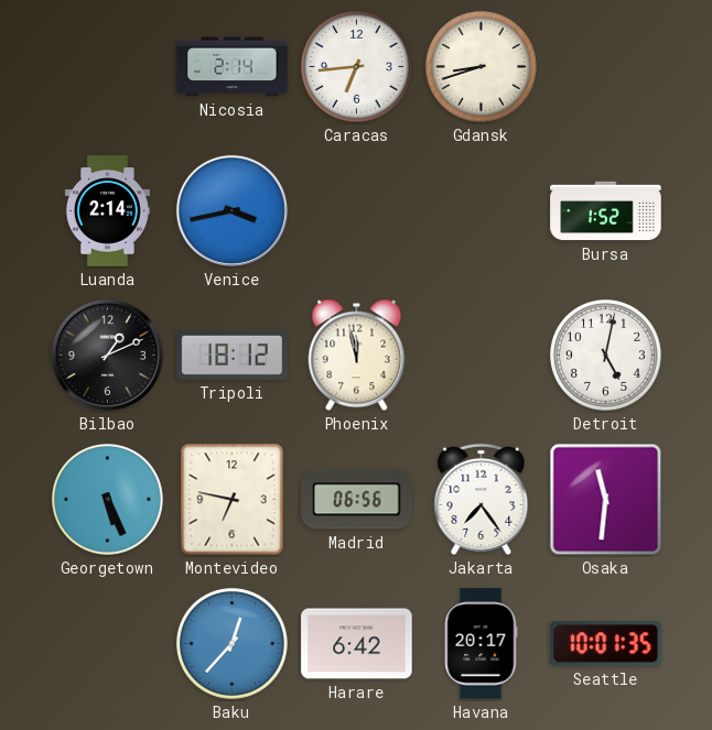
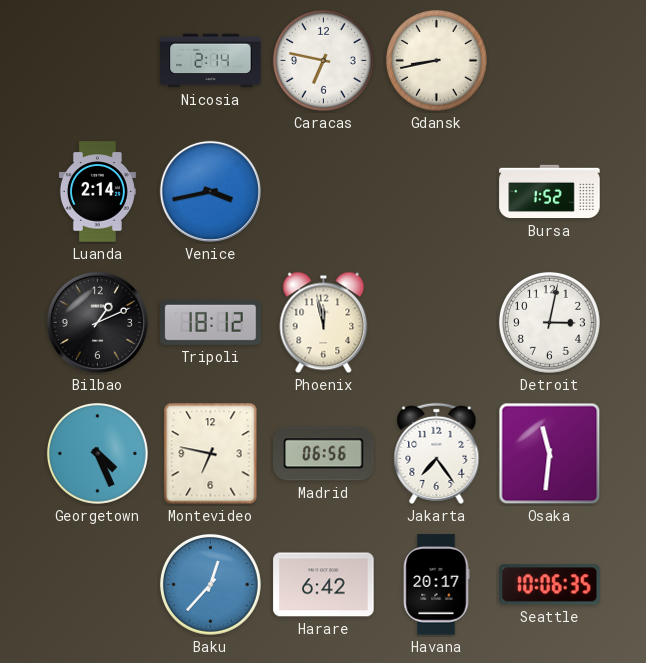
Caracas: 6:44 -> 6:47 (323, 60)
Gdansk: 8:42 -> 8:43 (436, 60)
Detroit: 5:02 -> 3:02 (549, 322)
Georgetown: 5:26 -> 4:26 (97, 453)
Seattle: 10:01 -> 10:06 (550, 585)
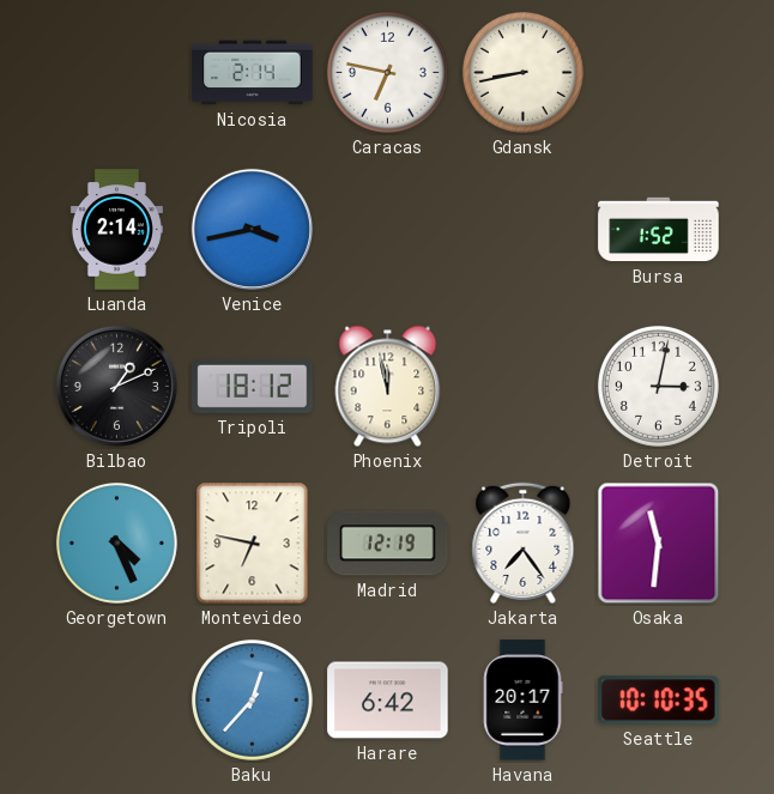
Madrid: 06:56 -> 12:19 (388, 544)
Seattle: 10:06 -> 10:10 (659, 701)
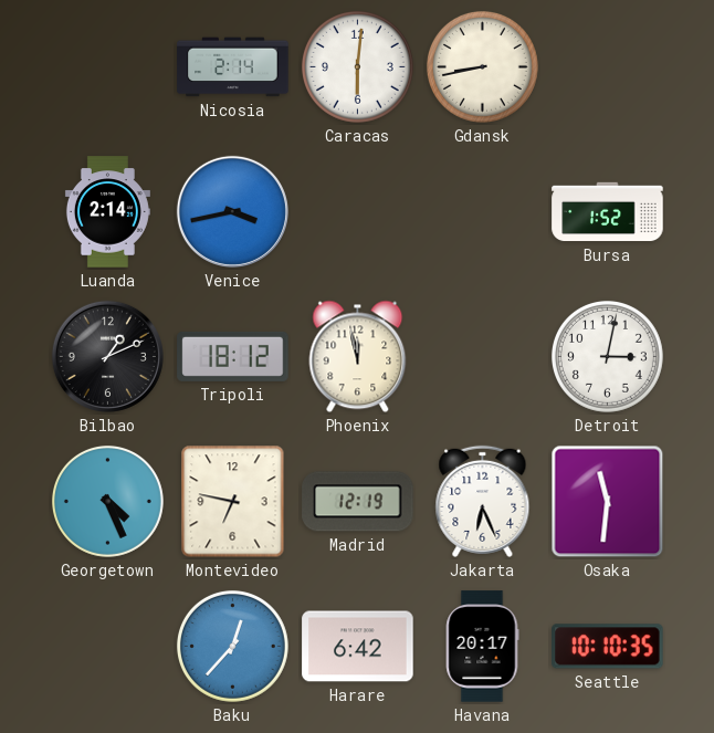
Caracas: 6:47 -> 6:01 (357, 66)
Jakarta: 7:24 -> 6:26 (483, 501)
